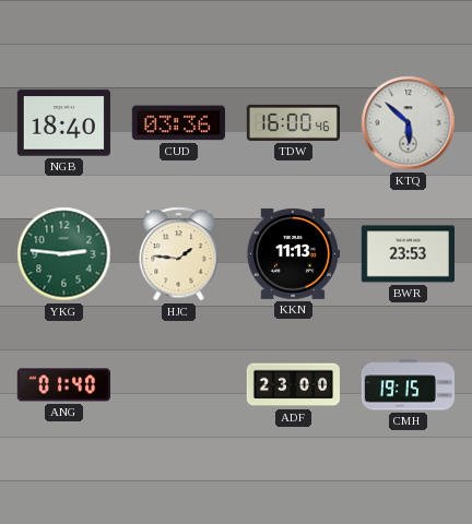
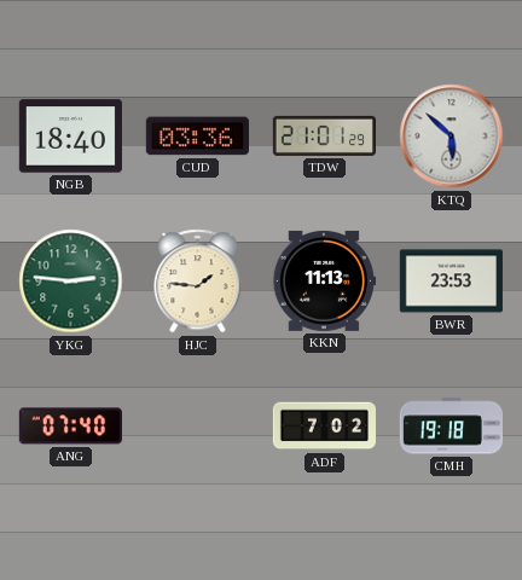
TDW: 16:00 -> 21:01 (324, 135)
ANG: 01:40 -> 07:40 (70, 427)
ADF: 23:00 -> 7:02 (324, 427)
CMH: 19:15 -> 19:18 (451, 427)
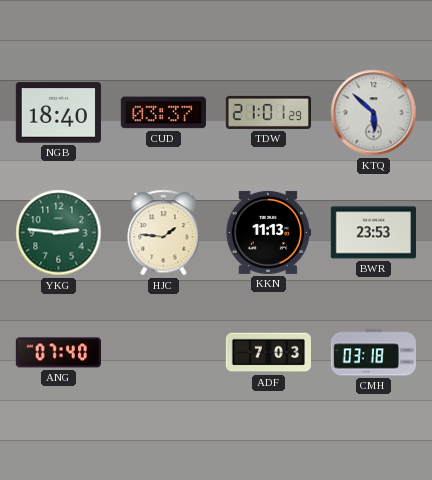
CUD: 03:36 -> 03:37 (163, 113)
ADF: 7:02 -> 7:03 (268, 353)
CMH: 19:18 -> 03:18 (373, 353)
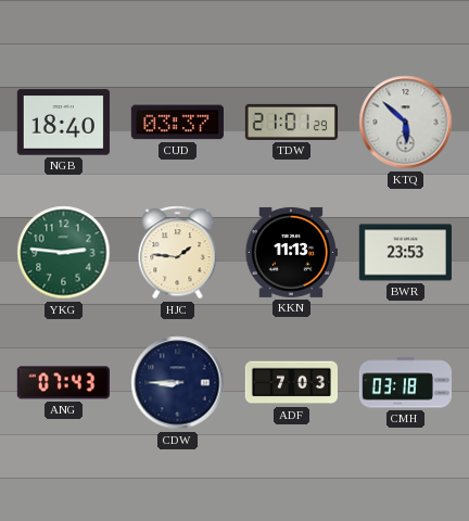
ANG: 07:40 -> 07:43 (63, 383)
CDW: none -> 8:45 (178, 383)
